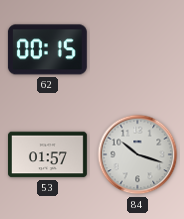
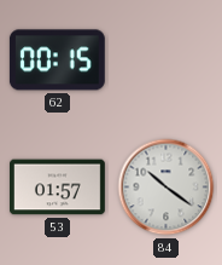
84: 10:18 -> 10:21 (166, 188)
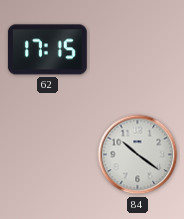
62: 00:15 -> 17:15 (47, 50)
53: 01:57 -> none (58, 188)
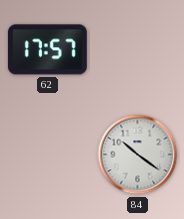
62: 17:15 -> 17:57 (47, 50)
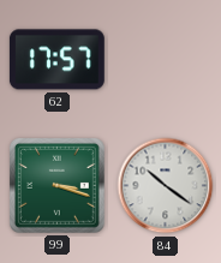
99: none -> 3:18 (56, 185)
